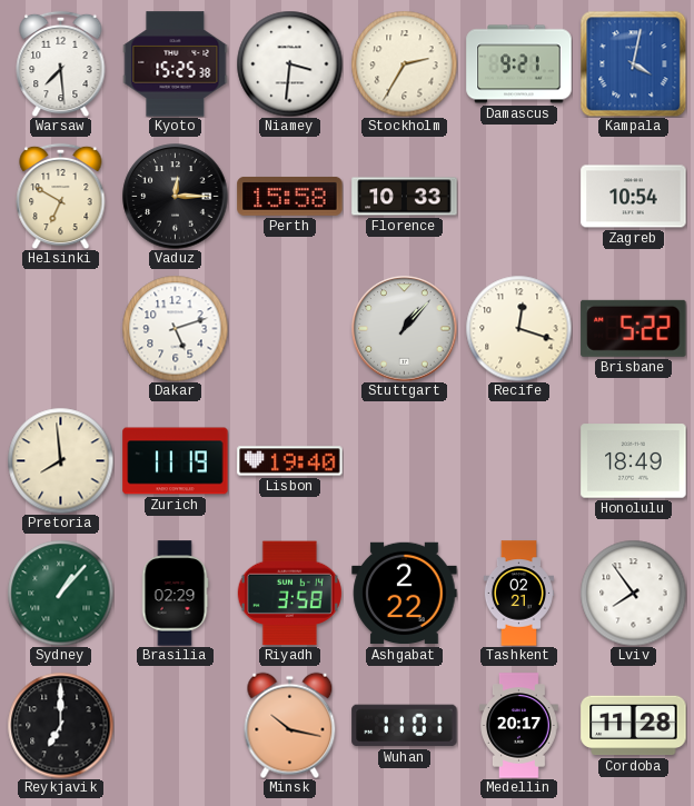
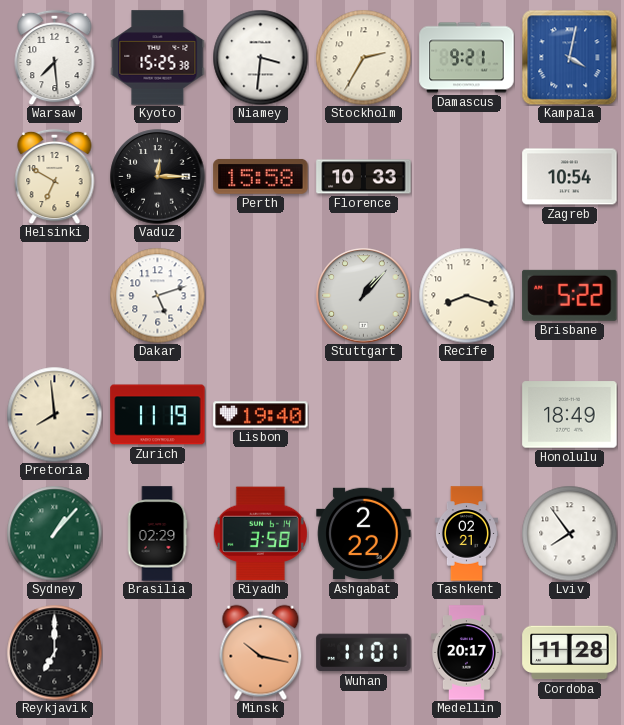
Recife: 12:18 -> 8:18 (466, 295)
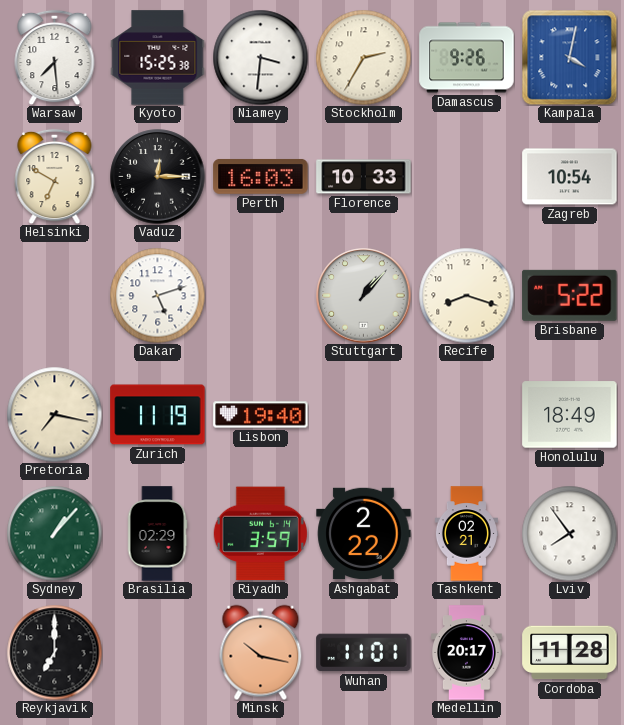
Damascus: 9:21 -> 9:26 (467, 58)
Perth: 15:58 -> 16:03 (261, 177)
Pretoria: 7:59 -> 7:17 (54, 414)
Riyadh: 3:58 -> 3:59 (260, 534)
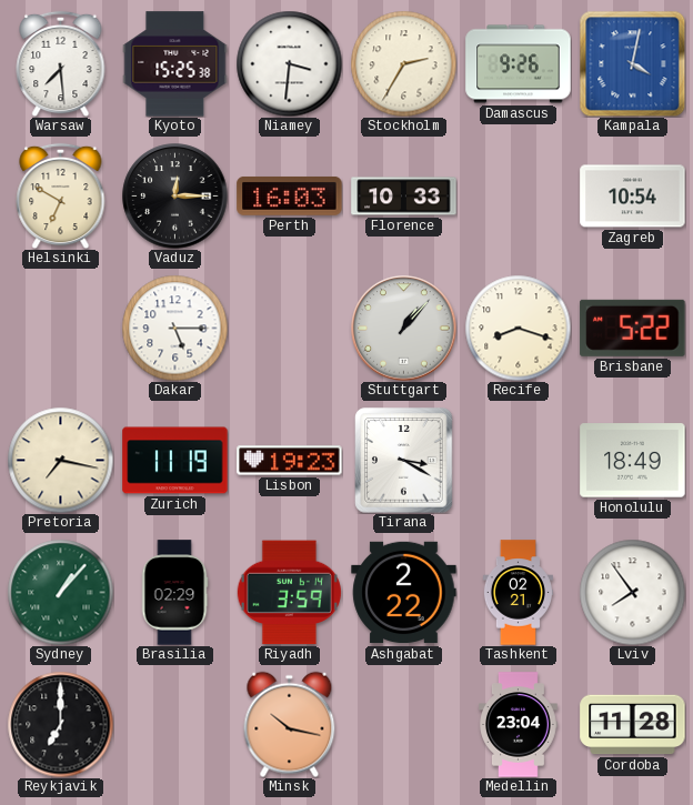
Dakar: 5:12 -> 5:15 (174, 328)
Lisbon: 19:40 -> 19:23 (290, 461)
Tirana: none -> 3:20 (404, 461)
Wuhan: 11:01 -> none (364, 653)
Medellin: 20:17 -> 23:04 (519, 725)
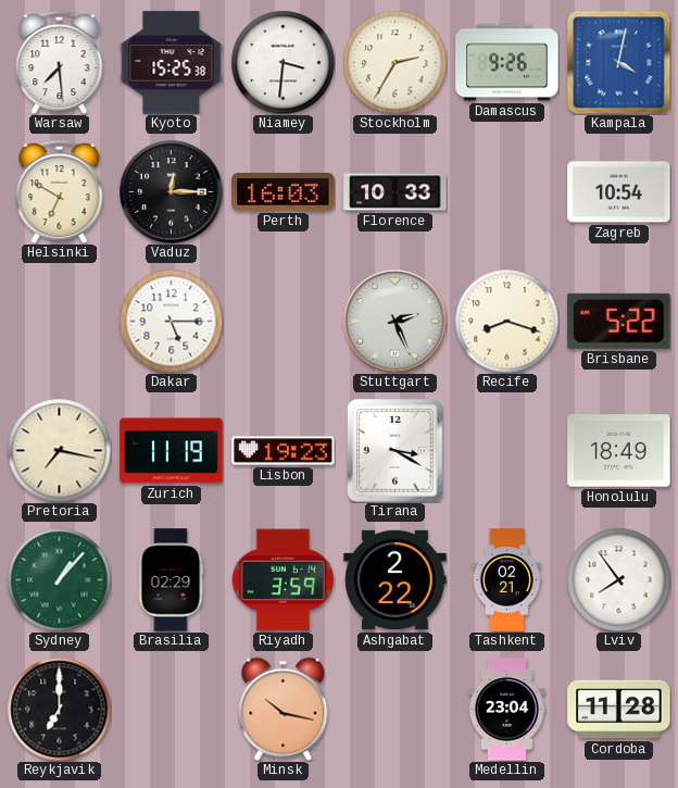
Stuttgart: 1:07 -> 2:26 (395, 322)
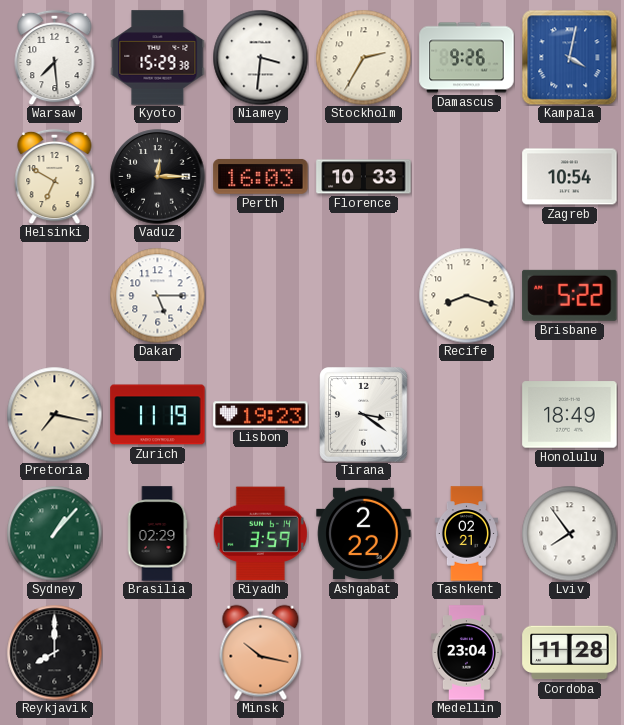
Kyoto: 15:25 -> 15:29 (158, 58)
Stuttgart: 2:26 -> none (395, 322)
Tirana: 3:20 -> 3:21 (364, 415)
Reykjavik: 7:00 -> 8:00 (54, 652)
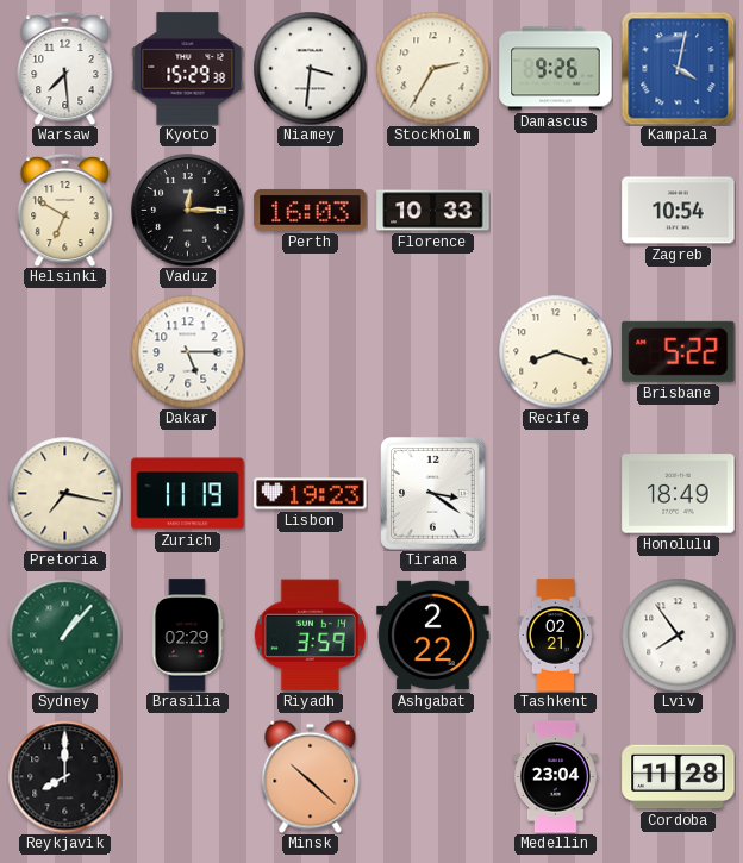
Minsk: 10:17 -> 10:22 (311, 776)
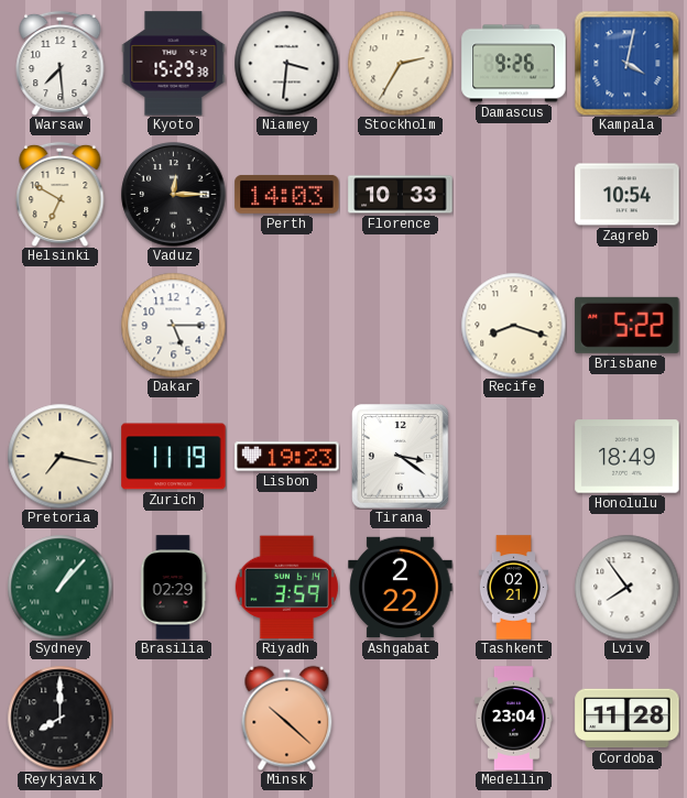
Perth: 16:03 -> 14:03 (287, 195)
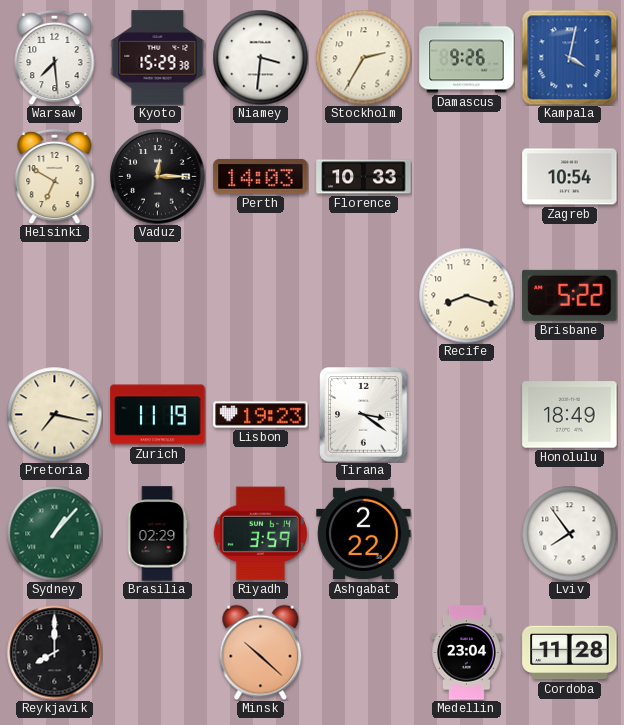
Dakar: 5:15 -> none (173, 325)
Tashkent: 02:21 -> none (513, 588)
